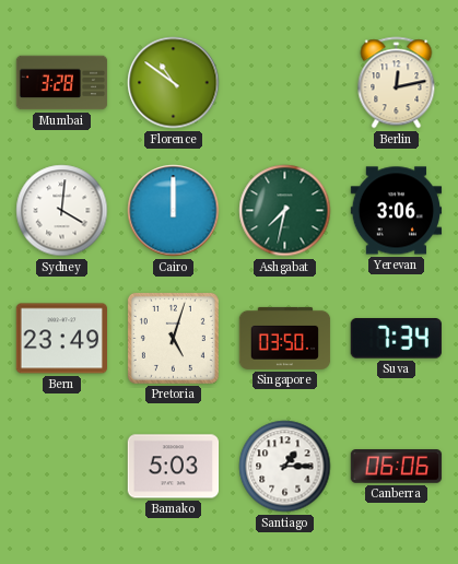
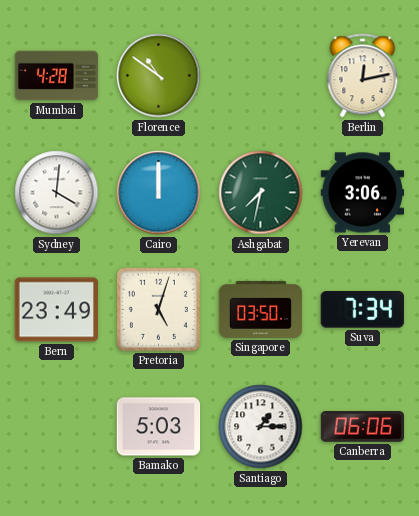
Mumbai: 3:28 -> 4:28 (57, 76)
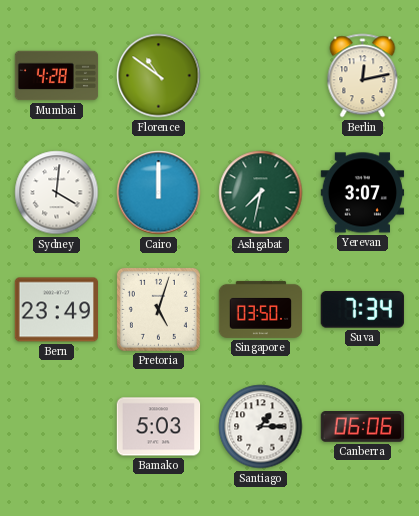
Yerevan: 3:06 -> 3:07 (363, 193)
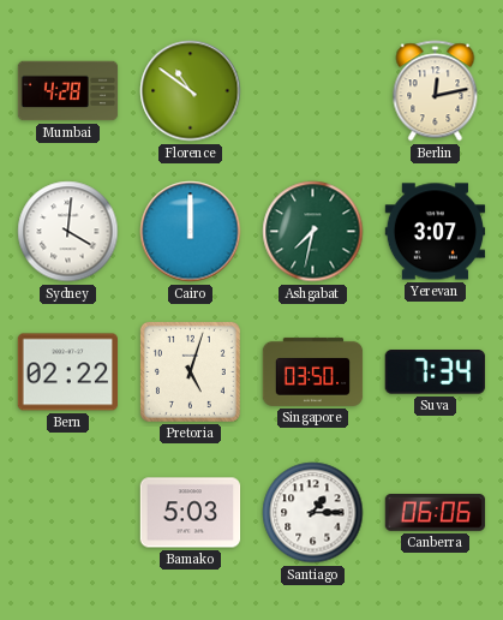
Bern: 23:49 -> 02:22 (67, 372)
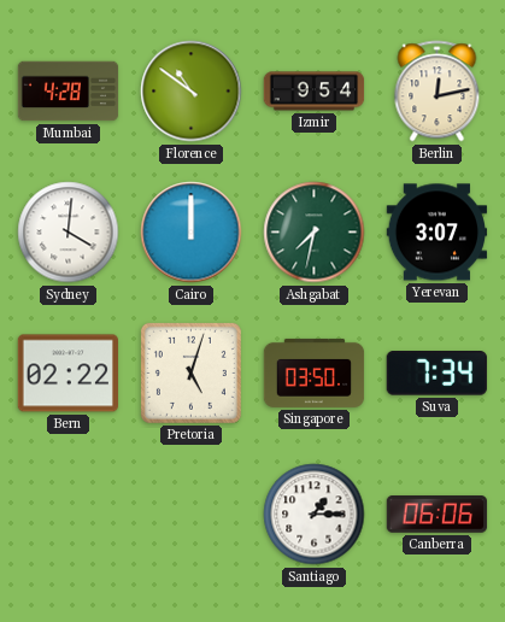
Izmir: none -> 9:54 (315, 92)
Bamako: 5:03 -> none (191, 513)
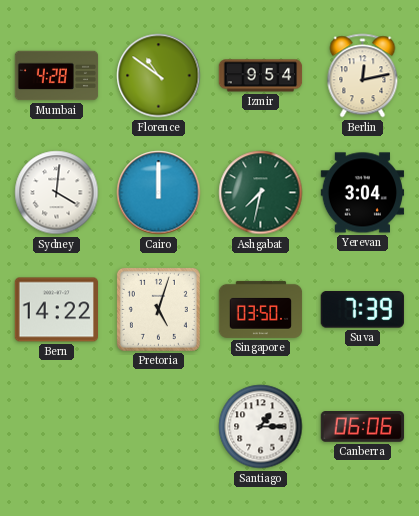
Yerevan: 3:07 -> 3:04 (363, 193)
Bern: 02:22 -> 14:22 (56, 310)
Suva: 7:34 -> 7:39 (362, 310)
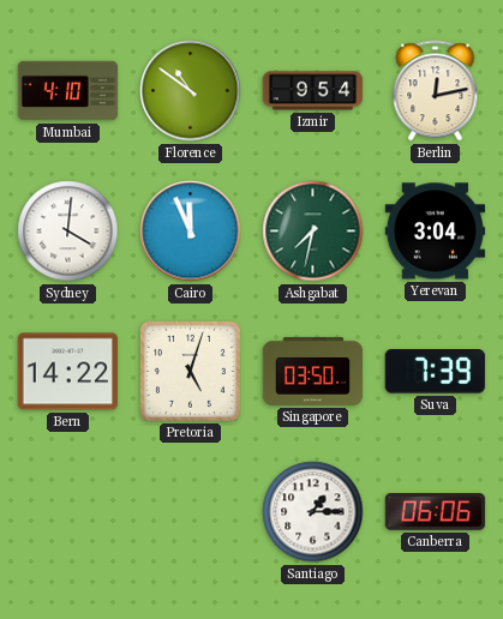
Mumbai: 4:28 -> 4:10 (68, 91)
Cairo: 12:00 -> 11:56 (191, 232)
